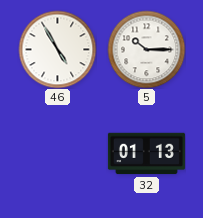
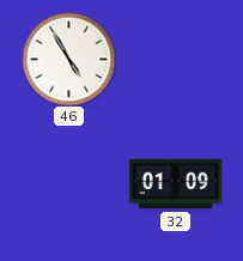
5: 10:15 -> none (146, 49)
32: 01:13 -> 01:09 (175, 184)
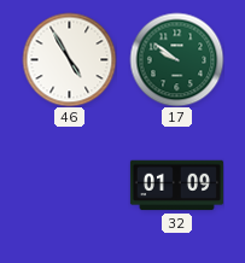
17: none -> 9:51 (176, 59)
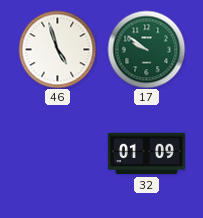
46: 4:55 -> 4:57 (57, 49)
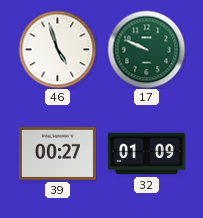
17: 9:51 -> 9:49 (146, 49)
39: none -> 00:27 (57, 153)
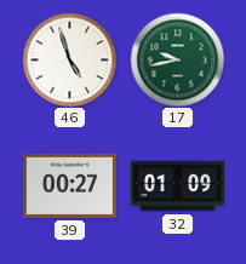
17: 9:49 -> 9:43 (177, 59)
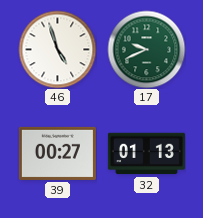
17: 9:43 -> 9:41 (146, 49)
32: 01:09 -> 01:13 (146, 154)
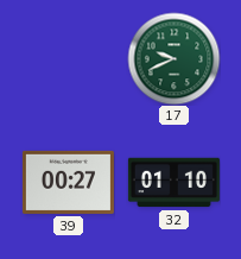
46: 4:57 -> none (57, 49)
32: 01:13 -> 01:10 (173, 183)
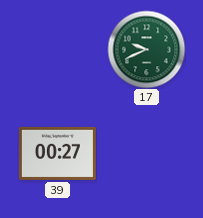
32: 01:10 -> none (173, 183)
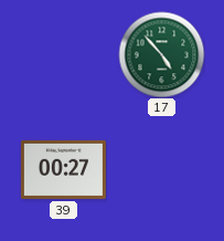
17: 9:41 -> 4:53 (161, 54)
